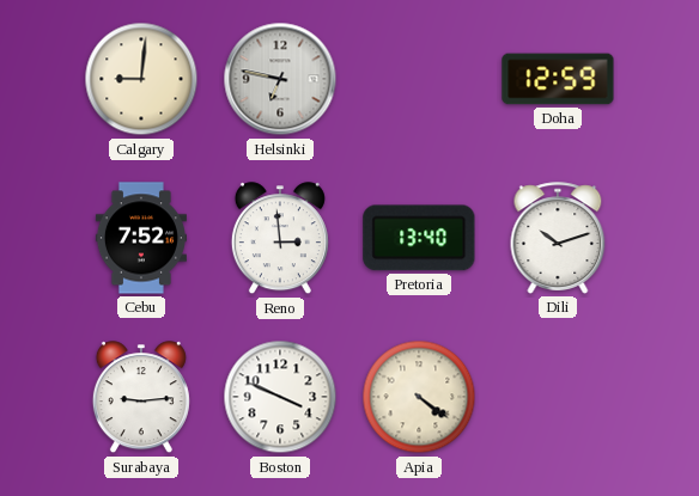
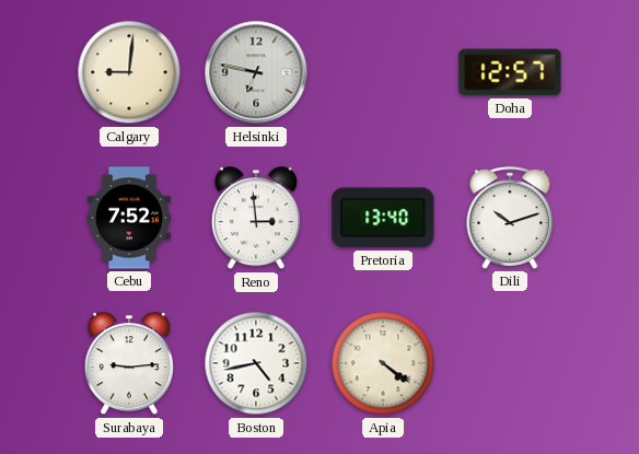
Doha: 12:59 -> 12:57 (510, 72)
Boston: 3:49 -> 4:43 (256, 363)
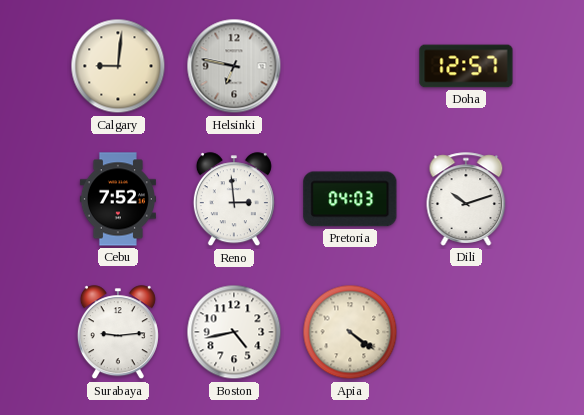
Pretoria: 13:40 -> 04:03 (350, 199)
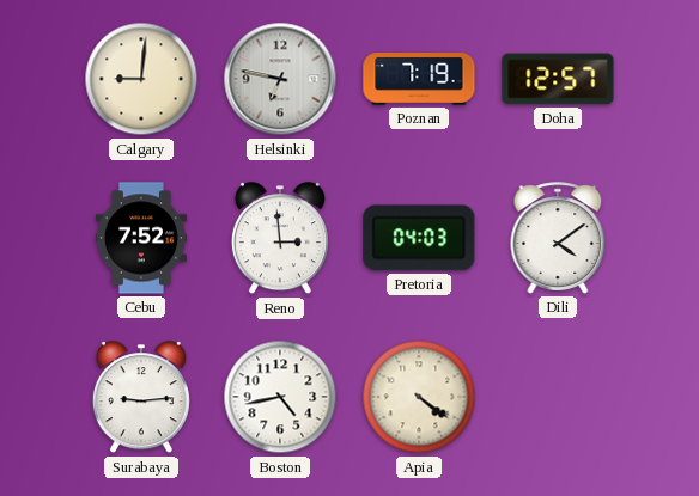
Poznan: none -> 7:19 (419, 80)
Dili: 10:12 -> 4:09 (558, 238)
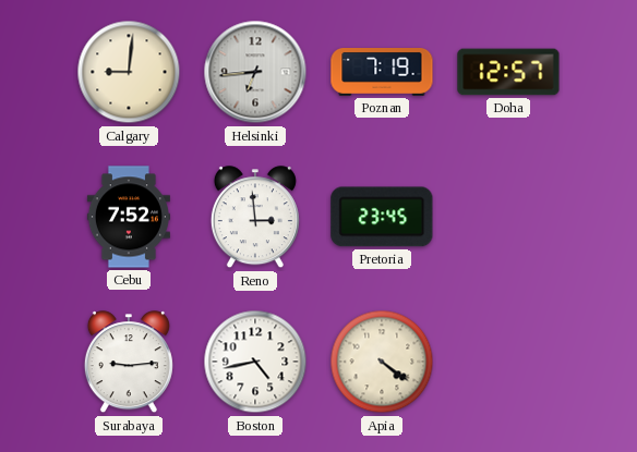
Helsinki: 6:47 -> 6:44 (255, 72)
Pretoria: 04:03 -> 23:45 (382, 217)
Dili: 4:09 -> none (558, 238)
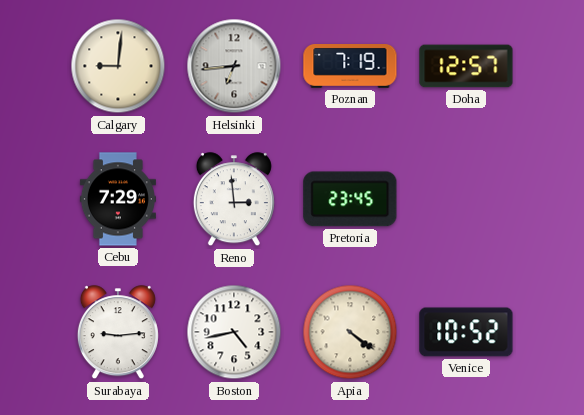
Cebu: 7:52 -> 7:29 (118, 199)
Venice: none -> 10:52 (466, 332)
